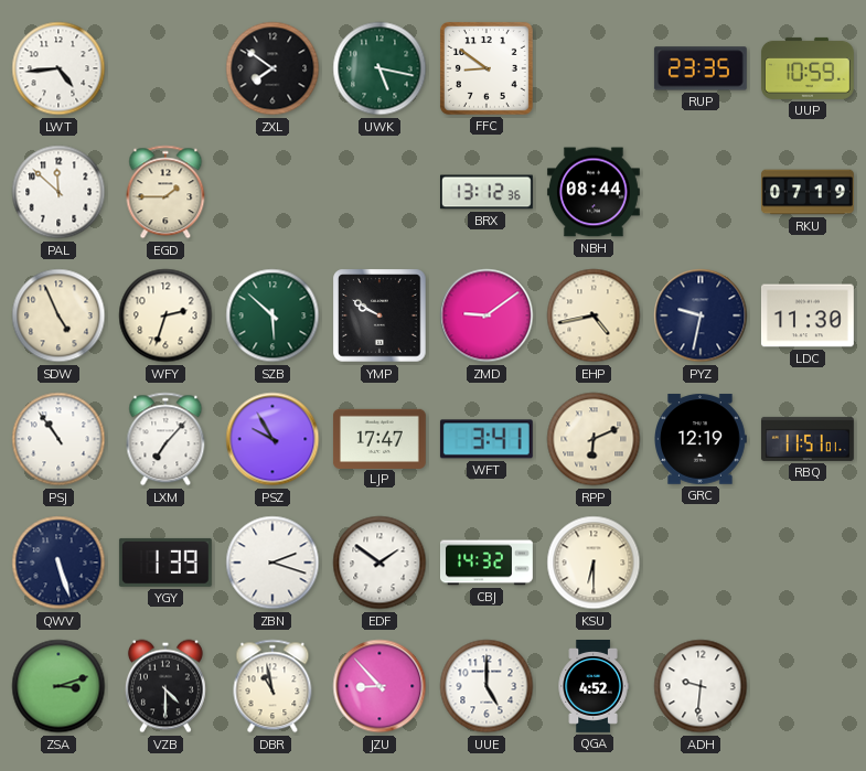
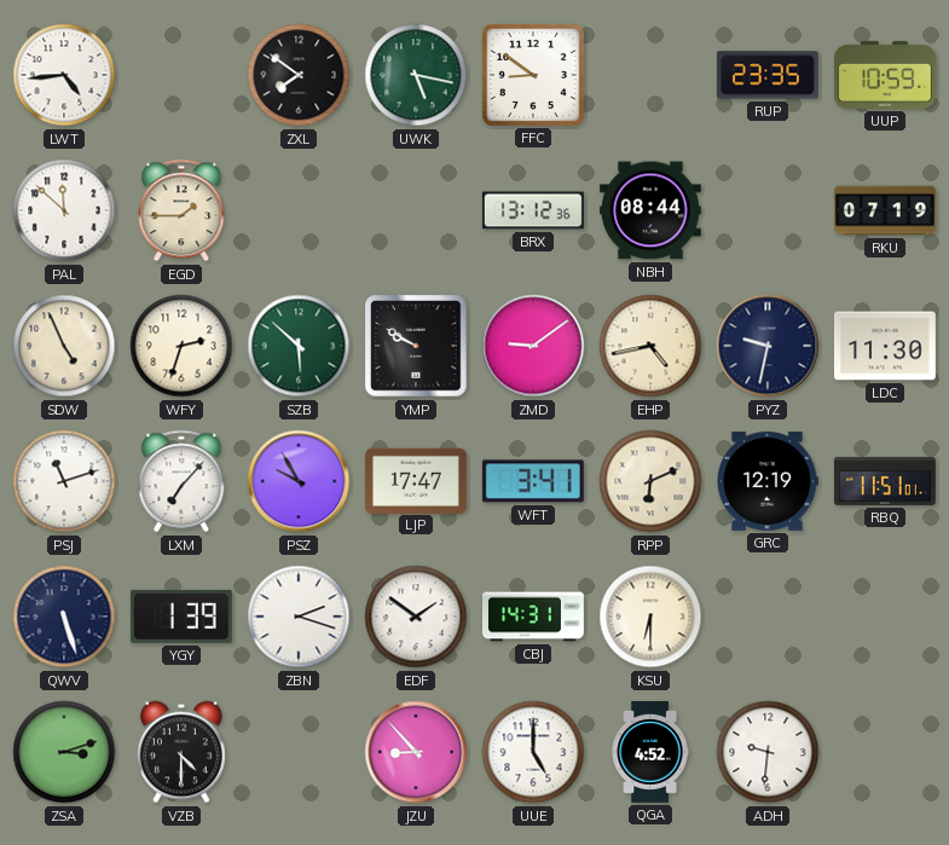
PSJ: 10:54 -> 11:12 (64, 481)
CBJ: 14:32 -> 14:31 (534, 617)
DBR: 10:58 -> none (272, 686)
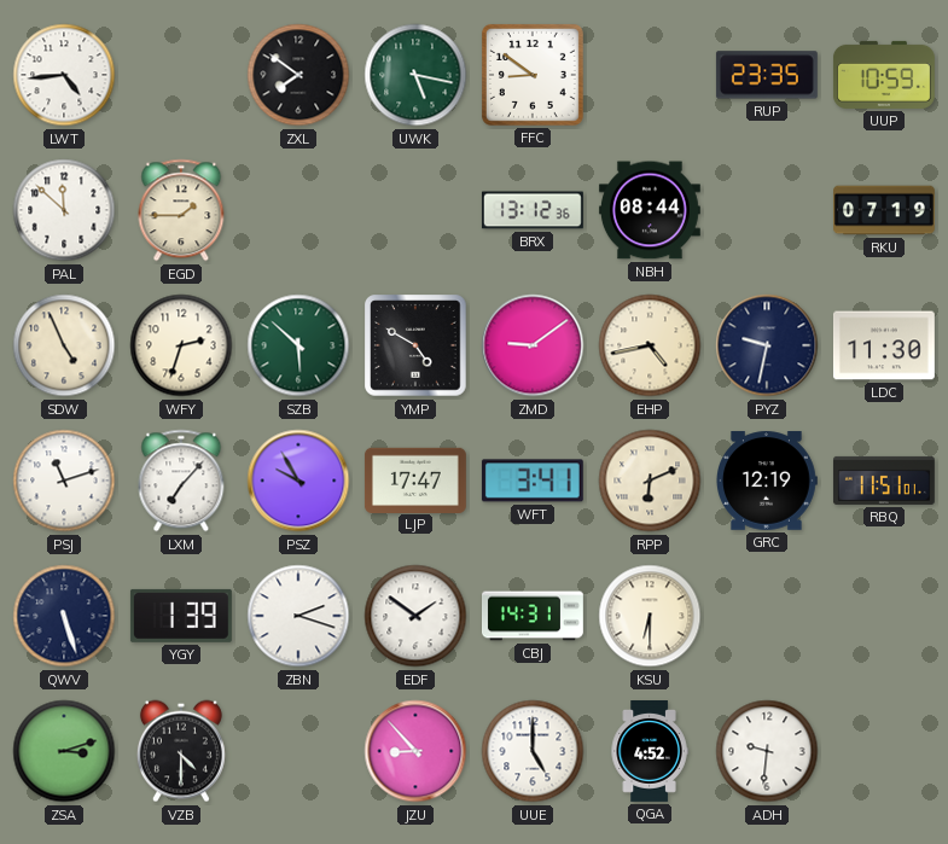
YMP: 9:50 -> 4:50 (415, 345)
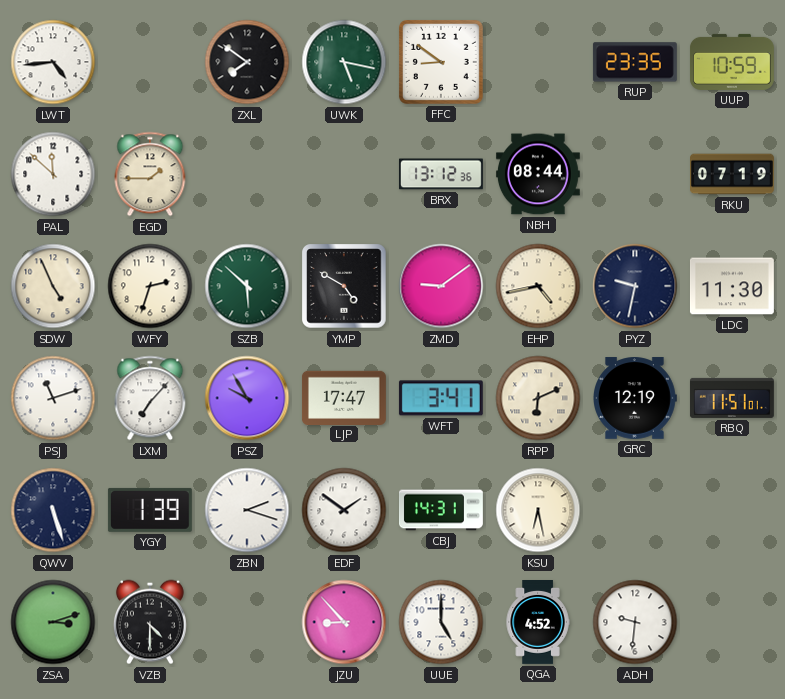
KSU: 6:30 -> 6:28 (538, 510)
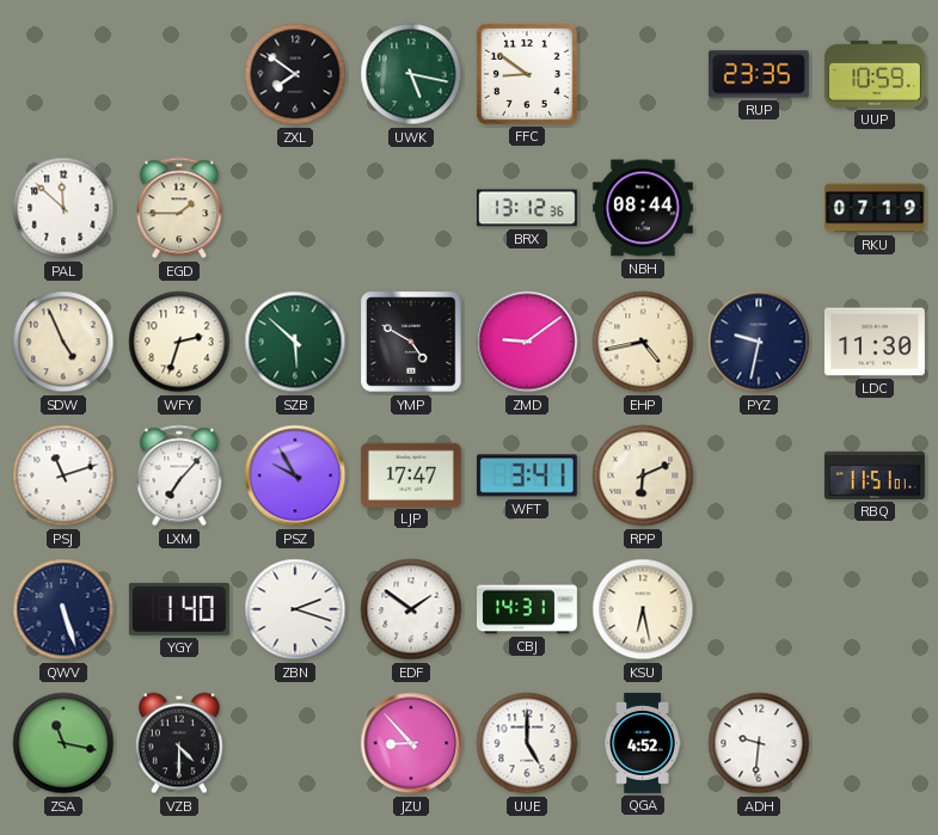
LWT: 4:44 -> none (53, 62)
GRC: 12:19 -> none (635, 398)
YGY: 1:39 -> 1:40 (179, 609)
ZSA: 3:12 -> 11:17 (63, 743)
